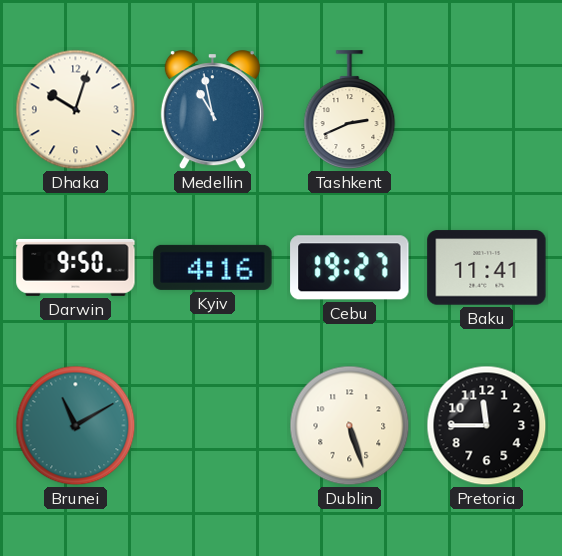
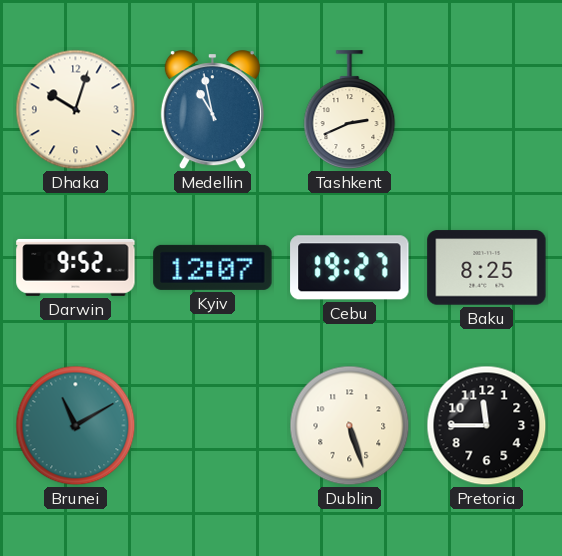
Darwin: 9:50 -> 9:52 (76, 267)
Kyiv: 4:16 -> 12:07 (213, 267)
Baku: 11:41 -> 8:25 (487, 268)
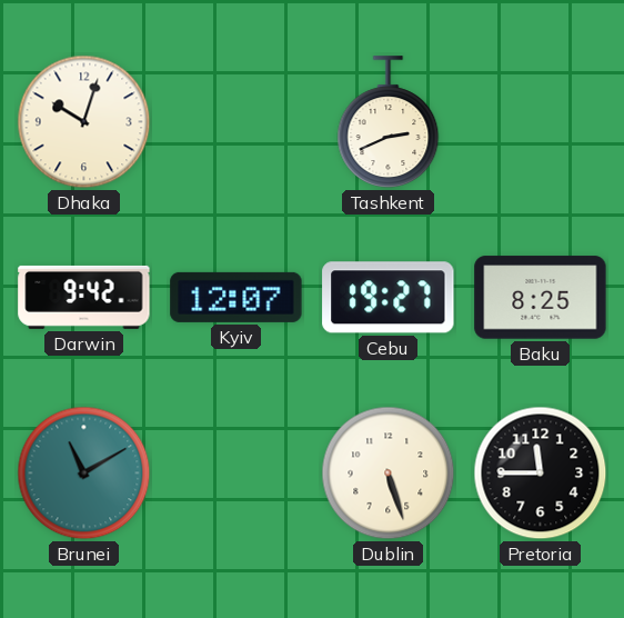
Medellin: 10:58 -> none (212, 110)
Darwin: 9:52 -> 9:42 (84, 297)
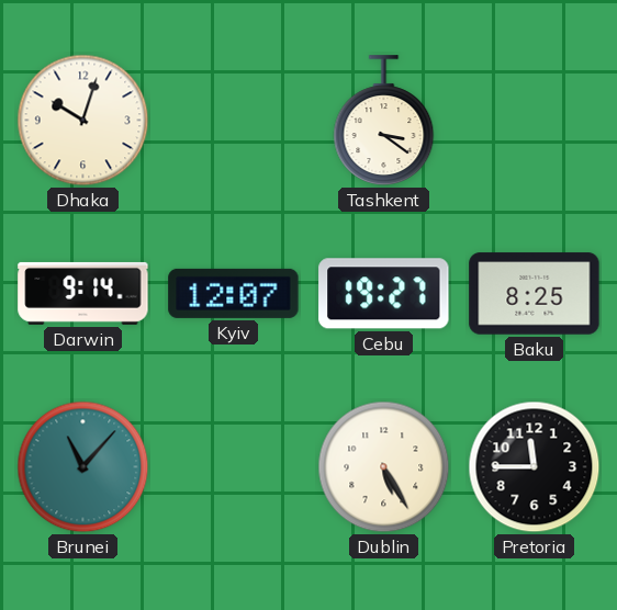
Tashkent: 2:41 -> 3:21 (384, 121)
Darwin: 9:42 -> 9:14 (83, 293)
Brunei: 11:10 -> 11:07 (83, 467)
Dublin: 5:27 -> 5:25 (384, 467)
